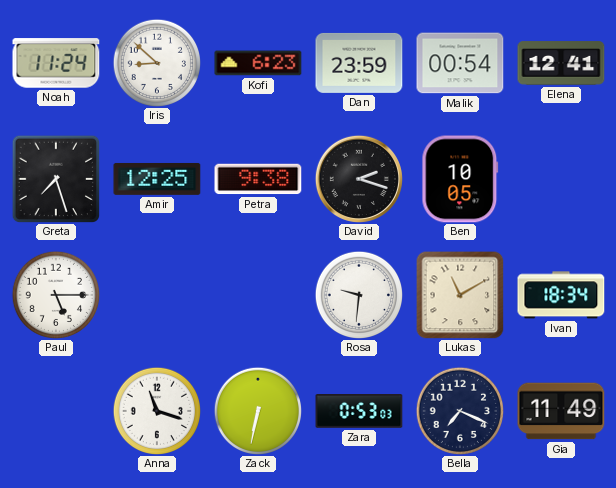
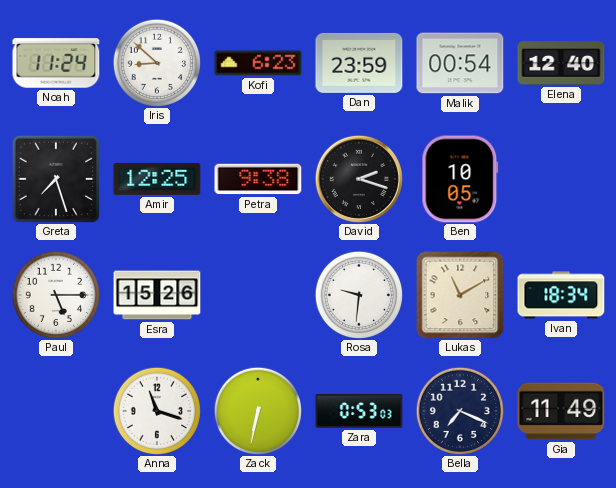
Elena: 12:41 -> 12:40 (561, 63)
Esra: none -> 15:26 (157, 295)
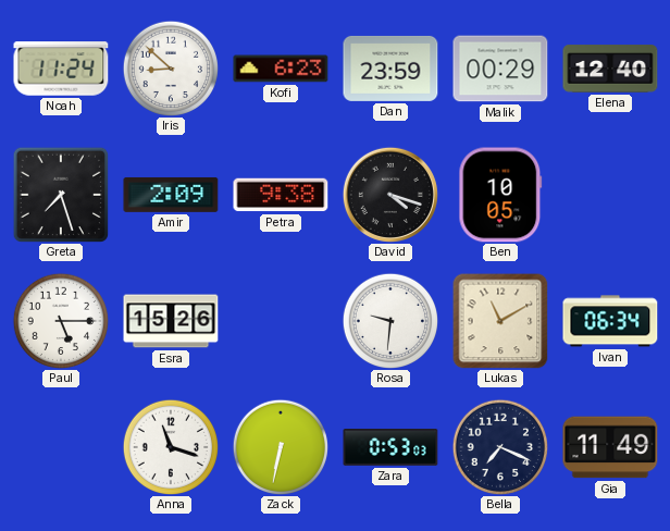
Malik: 00:54 -> 00:29 (500, 69)
Amir: 12:25 -> 2:09 (171, 195)
David: 2:18 -> 4:18 (390, 195)
Ivan: 18:34 -> 06:34 (610, 321)
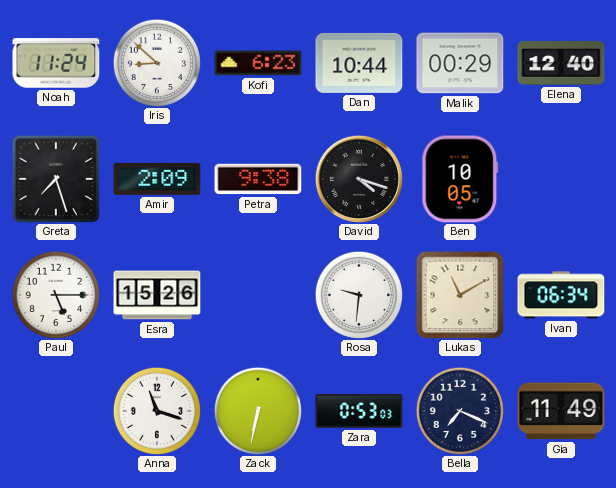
Dan: 23:59 -> 10:44 (359, 63)
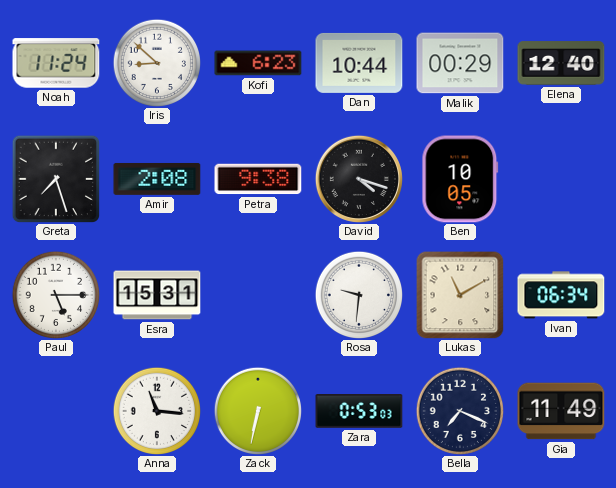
Amir: 2:09 -> 2:08 (157, 179)
Esra: 15:26 -> 15:31 (157, 295)
Anna: 11:18 -> 11:16 (156, 410)
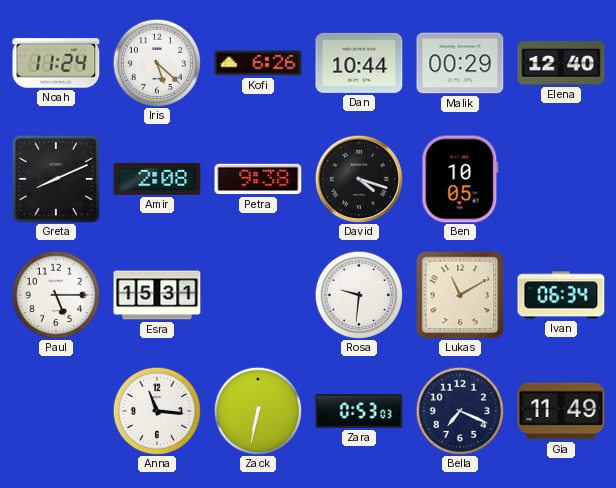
Iris: 8:52 -> 5:22 (156, 62)
Kofi: 6:23 -> 6:26 (258, 63)
Greta: 7:27 -> 8:11 (55, 178)
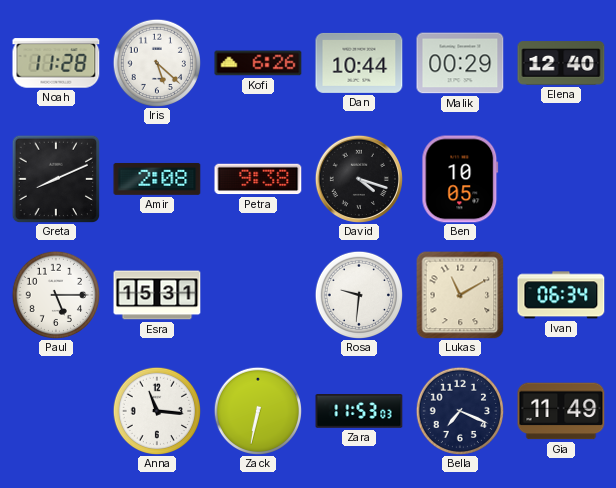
Noah: 11:24 -> 11:28 (56, 63)
Zara: 0:53 -> 11:53 (359, 411)
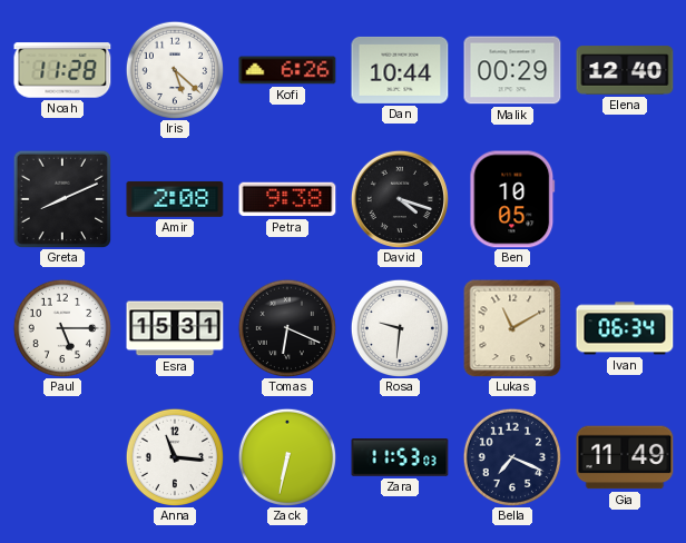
Tomas: none -> 6:19 (286, 327)
